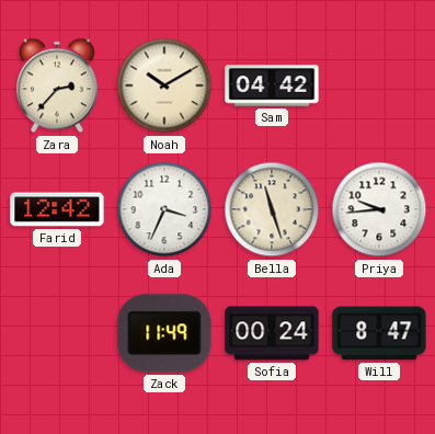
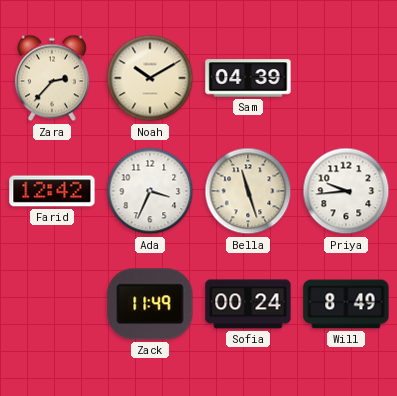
Sam: 04:42 -> 04:39 (248, 78)
Will: 8:47 -> 8:49 (346, 304)
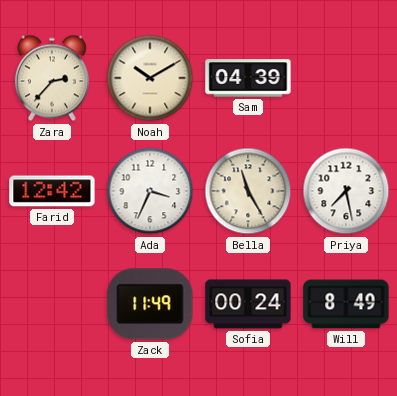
Bella: 11:27 -> 11:25 (248, 191)
Priya: 9:44 -> 7:28 (346, 191)
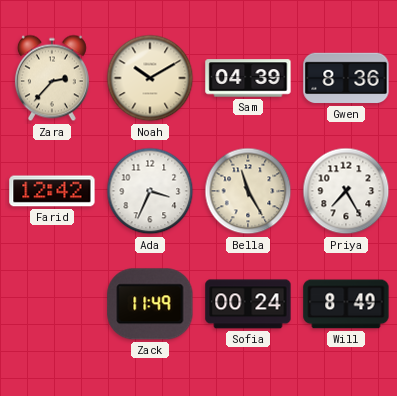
Gwen: none -> 8:36 (346, 78)
Priya: 7:28 -> 7:25 (346, 191)
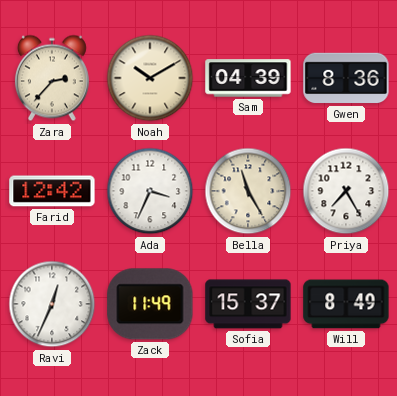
Ravi: none -> 12:34 (52, 304)
Sofia: 00:24 -> 15:37 (248, 304)
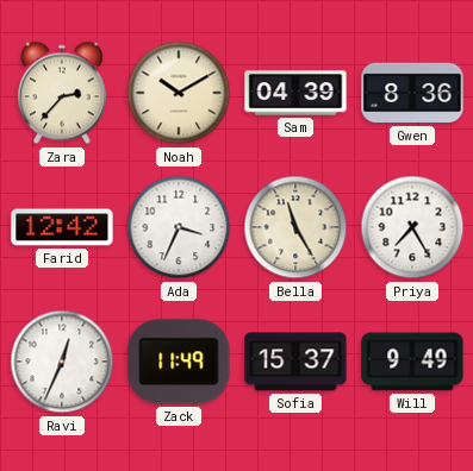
Will: 8:49 -> 9:49 (412, 362)
